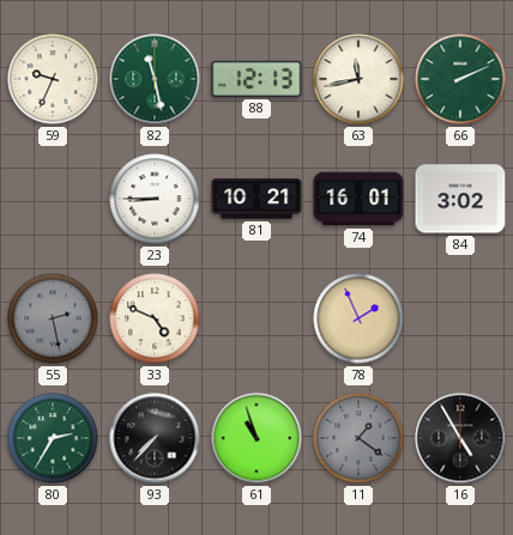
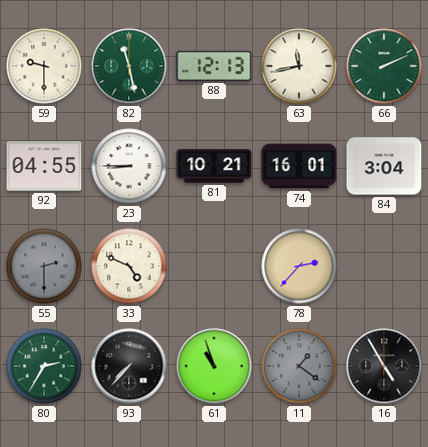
59: 9:34 -> 9:30 (44, 66)
92: none -> 04:55 (44, 166)
84: 3:02 -> 3:04 (384, 166)
55: 2:28 -> 2:30 (44, 266)
78: 1:56 -> 2:37 (299, 266)
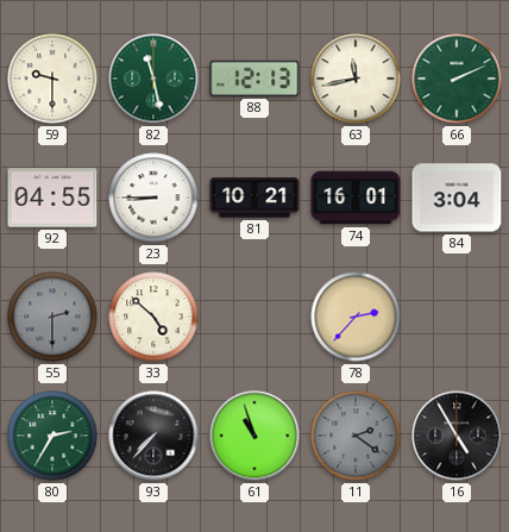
33: 4:49 -> 4:52 (153, 317)
11: 1:21 -> 2:21 (356, 436)
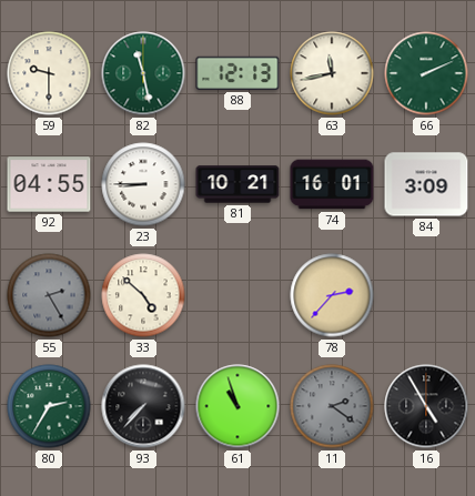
84: 3:04 -> 3:09 (426, 184)
55: 2:30 -> 2:25 (49, 295)
